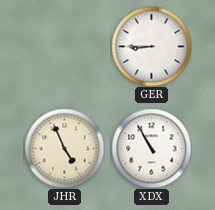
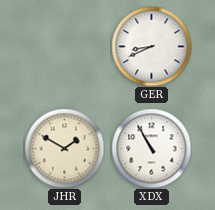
GER: 8:45 -> 8:41 (151, 46)
JHR: 4:56 -> 1:50 (64, 148)
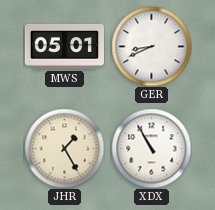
MWS: none -> 05:01 (64, 46)
JHR: 1:50 -> 1:25 (64, 148)
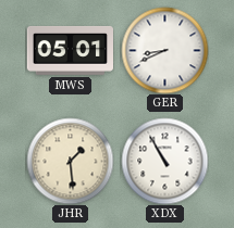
JHR: 1:25 -> 1:29 (70, 161)
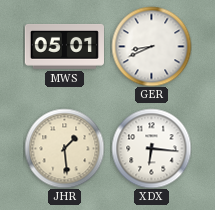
XDX: 10:55 -> 6:16 (151, 148)
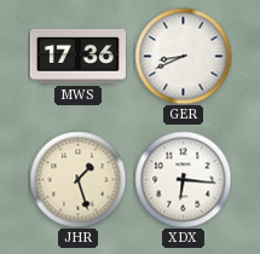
MWS: 05:01 -> 17:36 (77, 56)
JHR: 1:29 -> 1:27 (77, 179)
